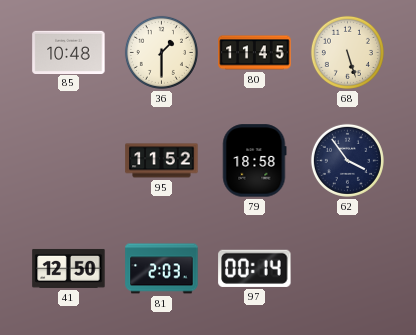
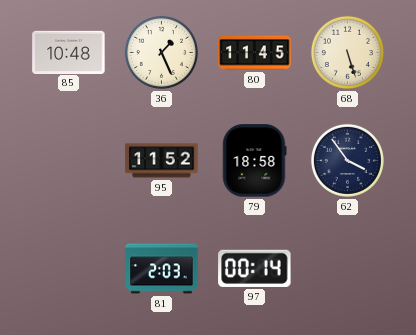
36: 1:30 -> 1:26 (161, 52)
41: 12:50 -> none (69, 268)
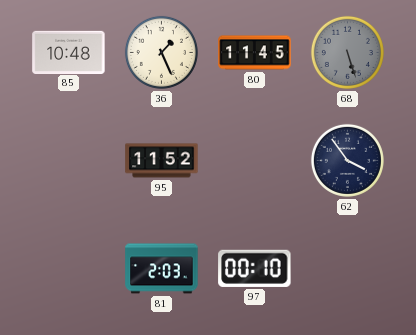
68 dial: cream -> grey (347, 52)
79: 18:58 -> none (255, 161)
97: 00:14 -> 00:10 (255, 268)
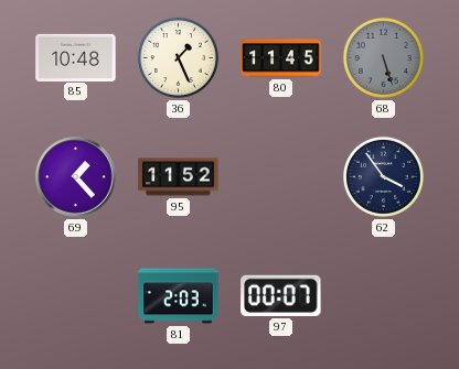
69: none -> 1:23 (76, 177)
97: 00:10 -> 00:07 (281, 295)
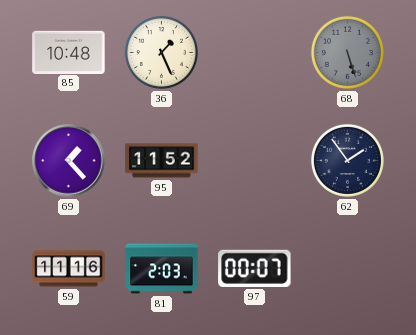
80: 11:45 -> none (281, 58)
62: 3:54 -> 1:54 (347, 160)
59: none -> 11:16 (69, 269)
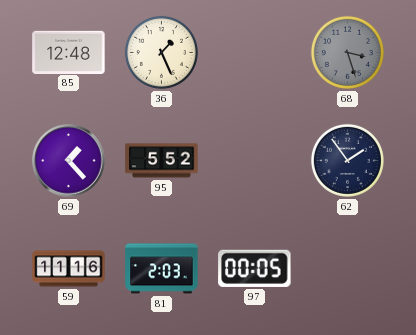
85: 10:48 -> 12:48 (69, 52)
68: 5:27 -> 3:27 (347, 52)
95: 11:52 -> 5:52 (162, 161)
97: 00:07 -> 00:05 (255, 268)
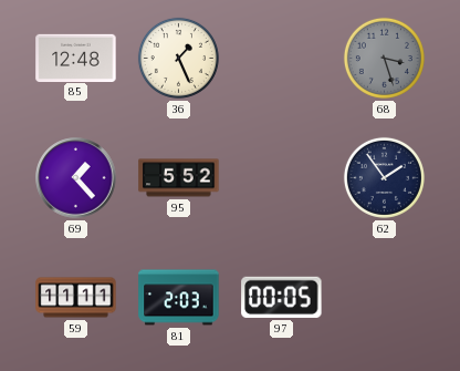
59: 11:16 -> 11:11 (76, 298)
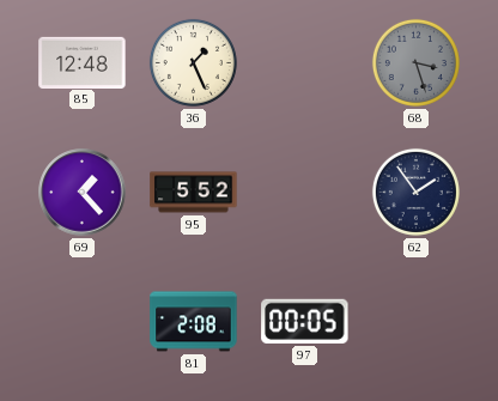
59: 11:11 -> none (76, 298)
81: 2:03 -> 2:08 (194, 322)
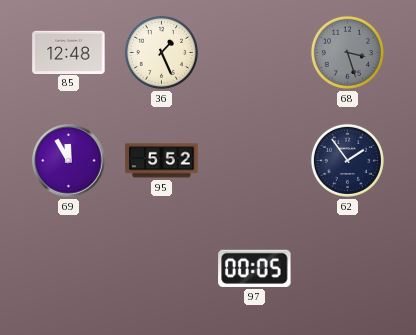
69: 1:23 -> 11:55 (69, 161)
81: 2:08 -> none (194, 322)
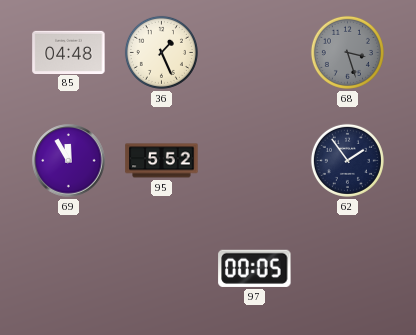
85: 12:48 -> 04:48 (69, 52)
